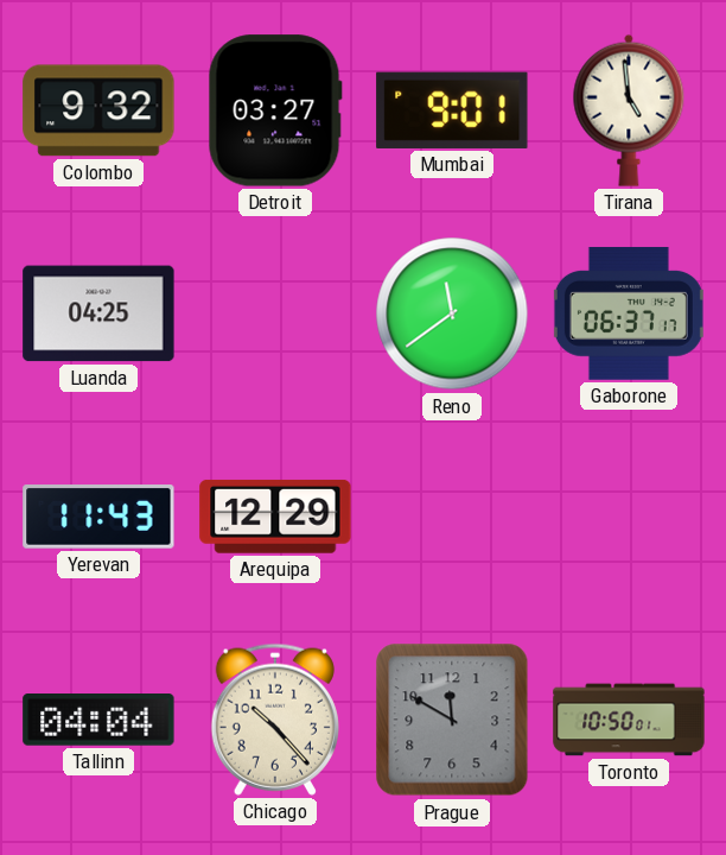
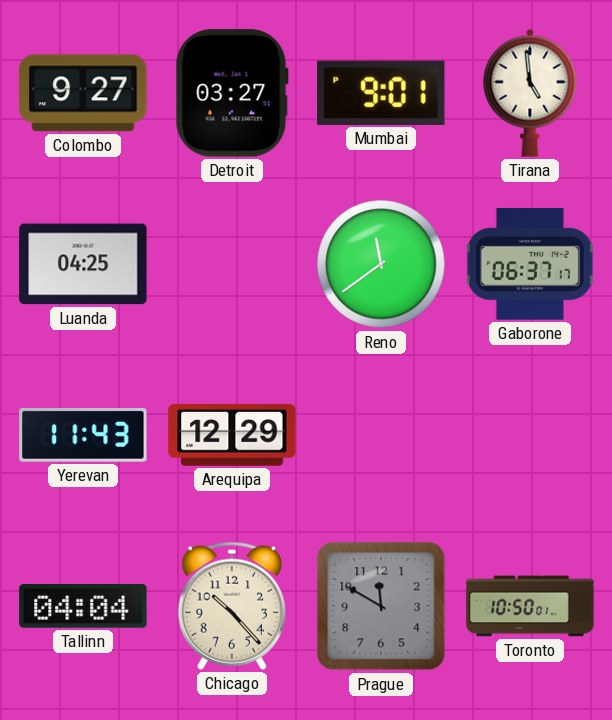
Colombo: 9:32 -> 9:27 (83, 93)
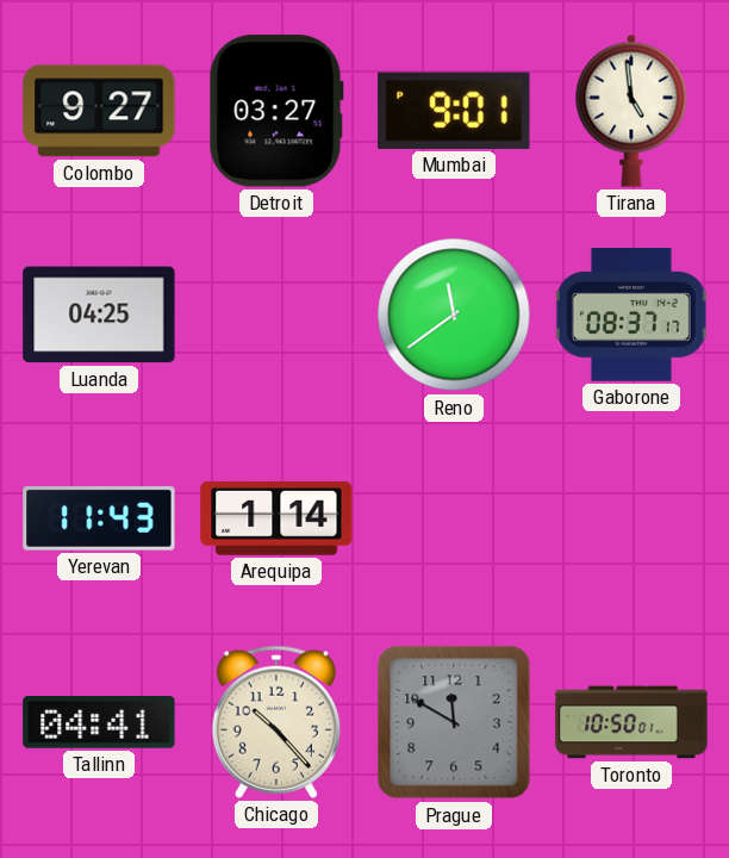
Gaborone: 06:37 -> 08:37 (631, 315)
Arequipa: 12:29 -> 1:14 (276, 518)
Tallinn: 04:04 -> 04:41 (99, 722)
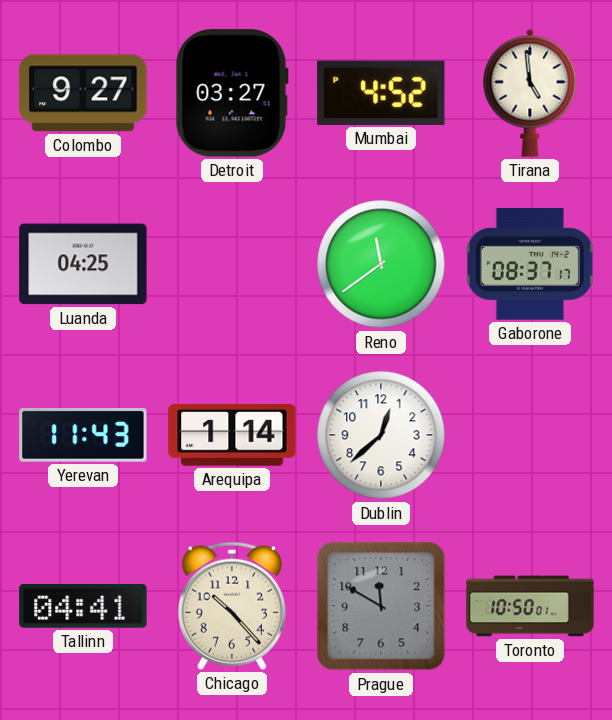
Mumbai: 9:01 -> 4:52 (381, 93)
Dublin: none -> 12:38 (381, 435)
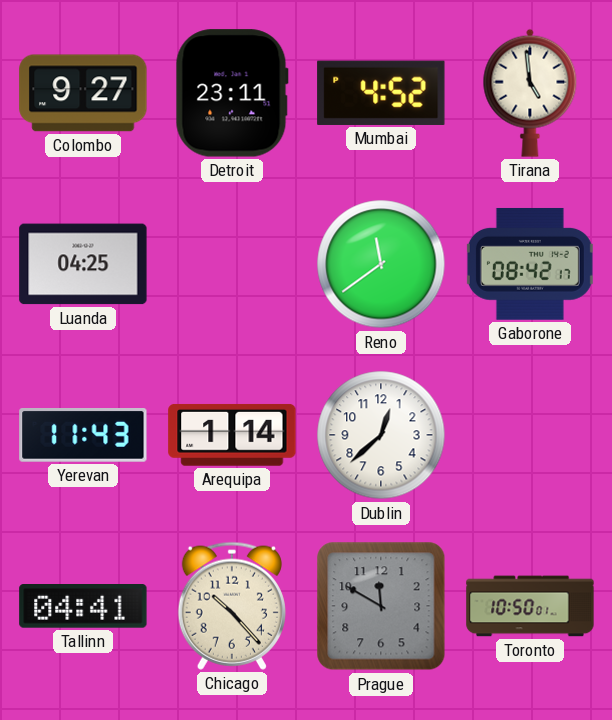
Detroit: 03:27 -> 23:11 (232, 93)
Gaborone: 08:37 -> 08:42 (530, 264)
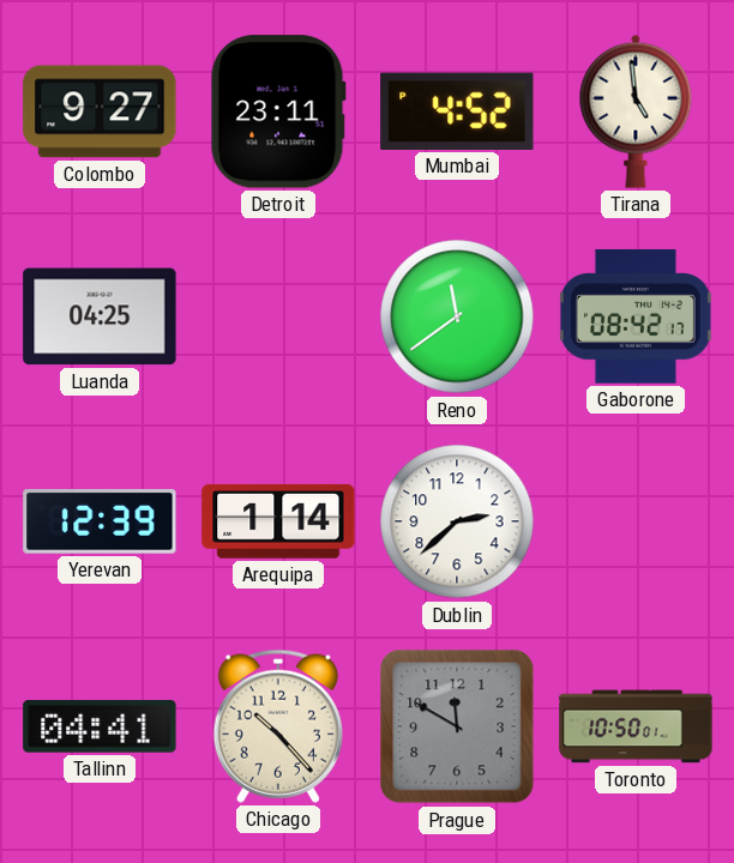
Yerevan: 11:43 -> 12:39 (100, 521)
Dublin: 12:38 -> 2:38 (457, 521)
